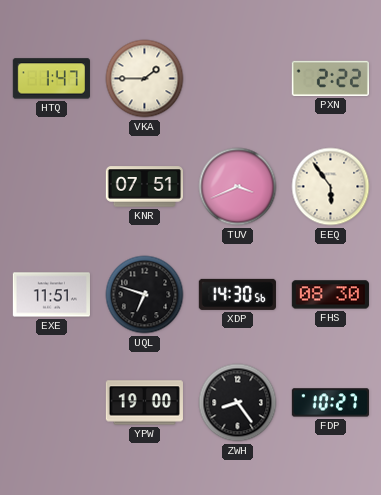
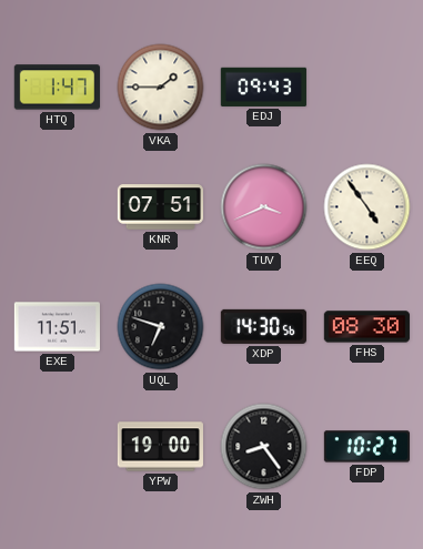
EDJ: none -> 09:43 (263, 87)
PXN: 2:22 -> none (330, 78)
EEQ: 5:54 -> 4:54 (367, 207)
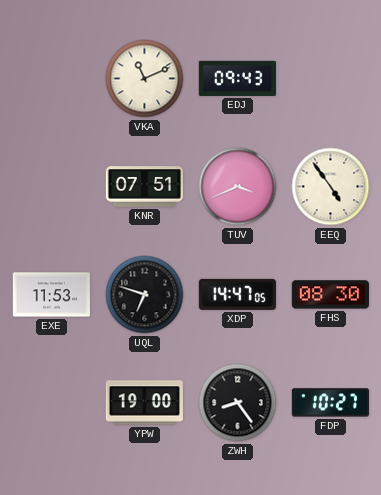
HTQ: 1:47 -> none (57, 88)
VKA: 1:45 -> 11:11 (145, 79)
EXE: 11:51 -> 11:53 (51, 295)
XDP: 14:30 -> 14:47 (237, 294)
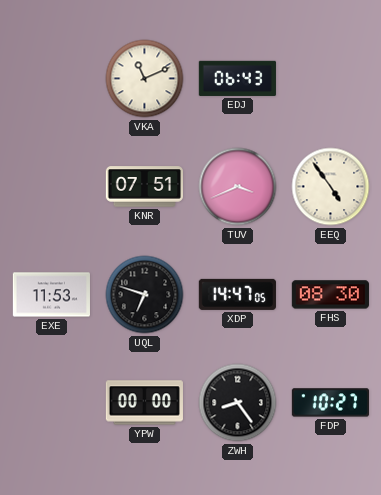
EDJ: 09:43 -> 06:43 (237, 78)
YPW: 19:00 -> 00:00 (144, 403)
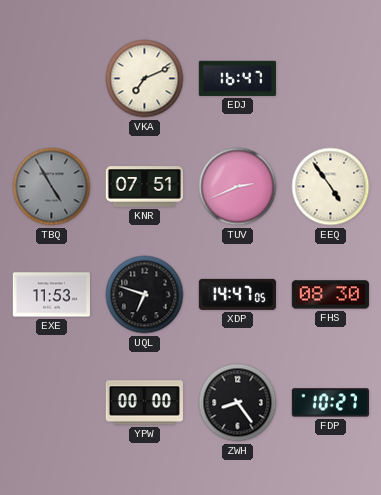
VKA: 11:11 -> 7:11 (145, 79)
EDJ: 06:43 -> 16:47 (237, 78)
TBQ: none -> 4:55 (52, 187)
TUV: 3:41 -> 2:41 (238, 187)
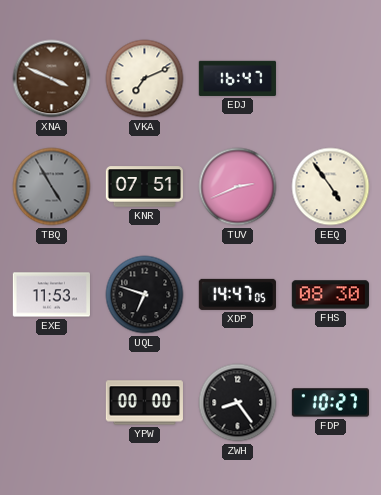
XNA: none -> 3:49 (52, 79)
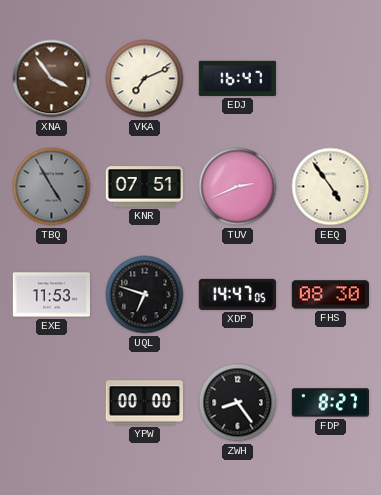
XNA: 3:49 -> 3:54 (52, 79)
FDP: 10:27 -> 8:27 (330, 403)
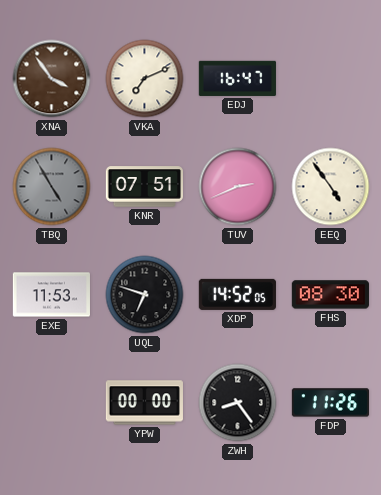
XDP: 14:47 -> 14:52 (237, 294)
FDP: 8:27 -> 11:26 (330, 403)
